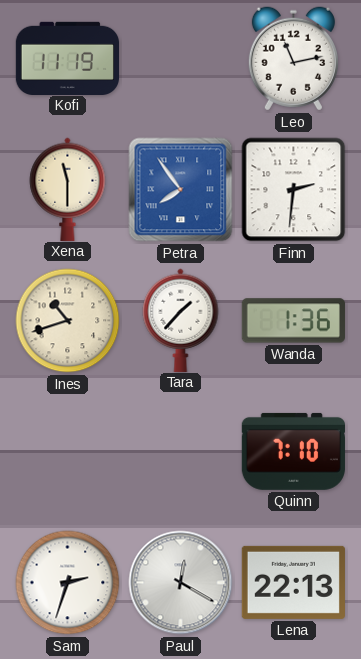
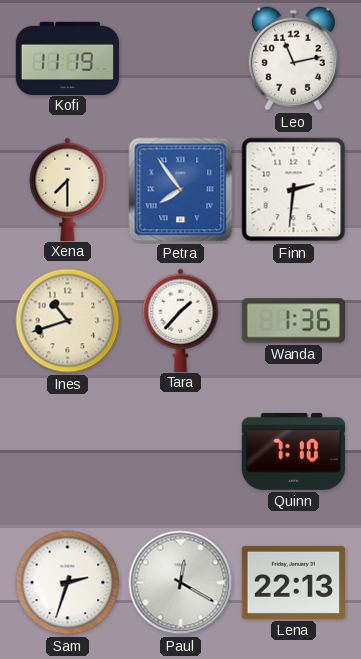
Xena: 11:30 -> 7:30 (68, 189)
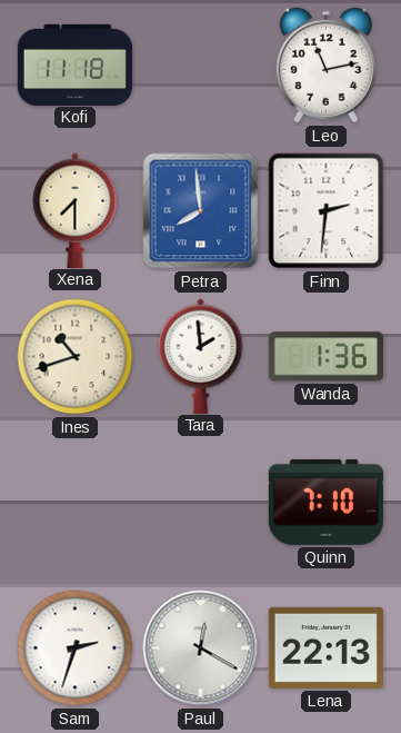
Kofi: 11:19 -> 11:18 (74, 65)
Petra: 7:54 -> 7:59 (201, 211)
Tara: 1:37 -> 1:59 (201, 356)
